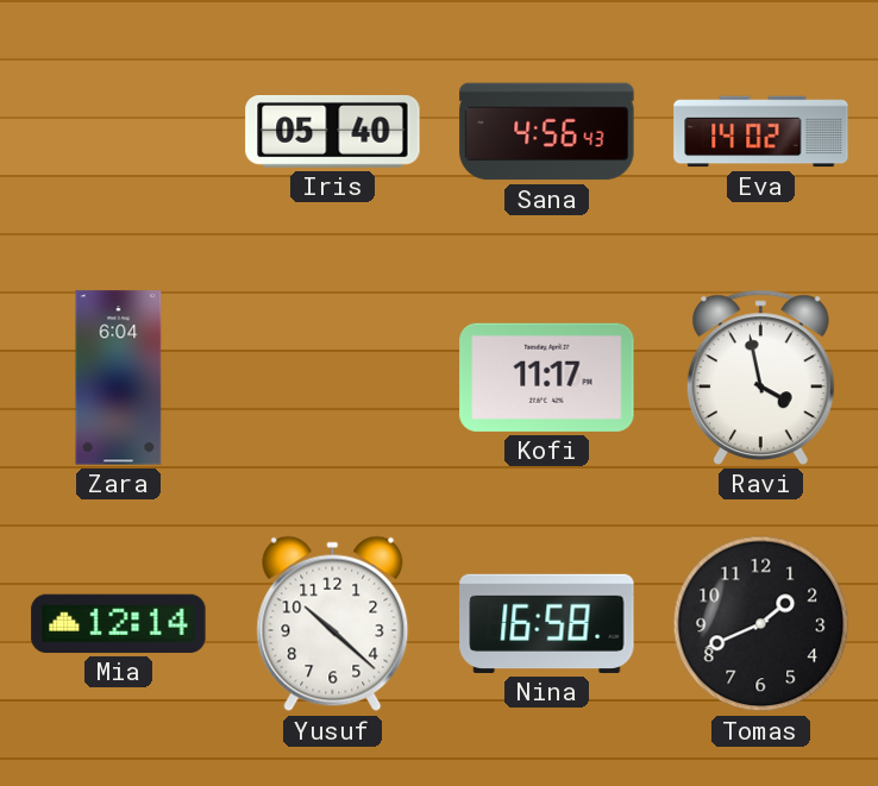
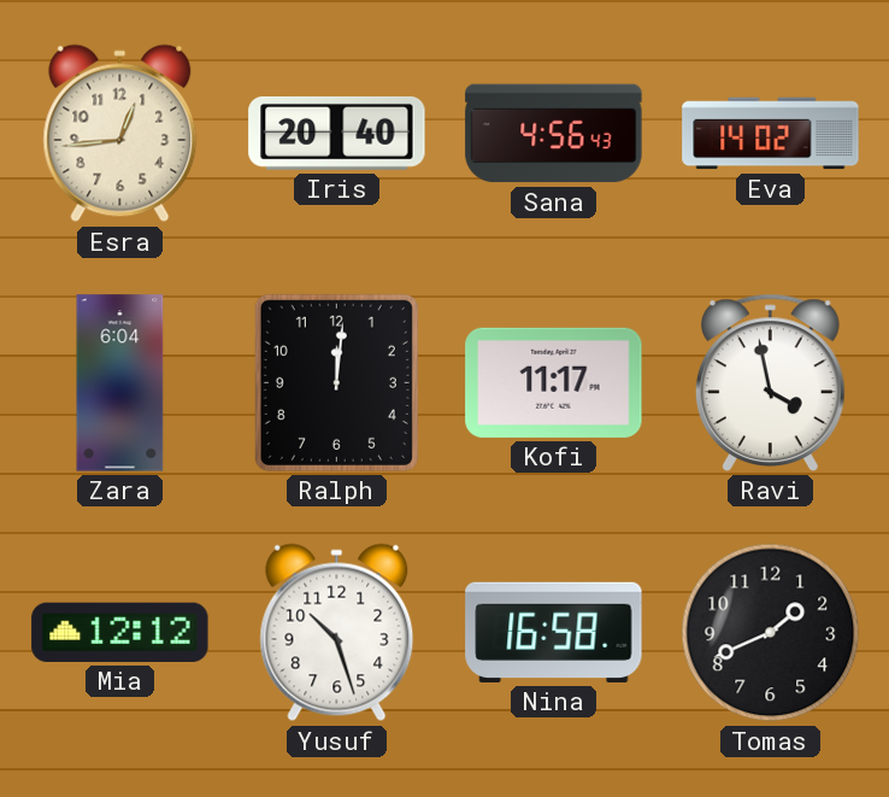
Esra: none -> 12:44 (120, 134)
Iris: 05:40 -> 20:40 (337, 133)
Ralph: none -> 12:01 (336, 382)
Mia: 12:14 -> 12:12 (120, 632)
Yusuf: 10:22 -> 10:27 (337, 633)
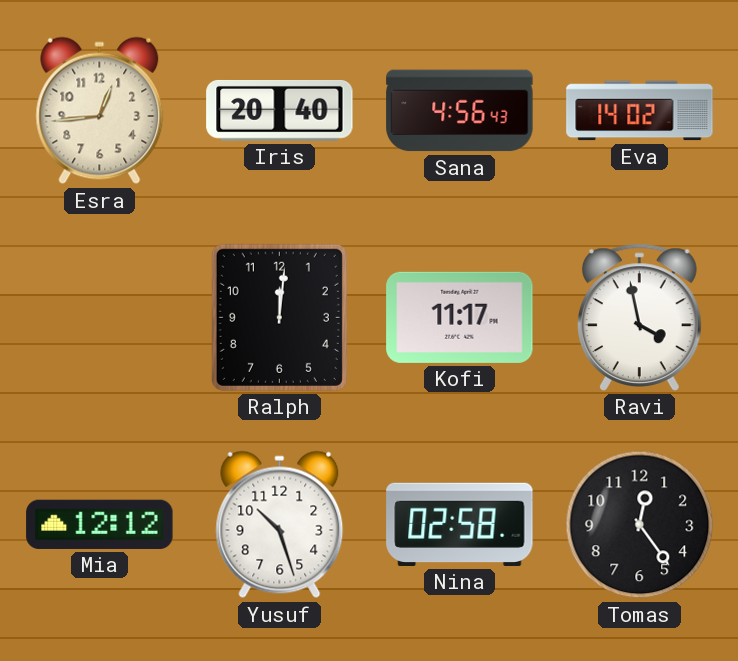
Zara: 6:04 -> none (120, 383)
Nina: 16:58 -> 02:58 (460, 524)
Tomas: 1:41 -> 12:24 (640, 525)
